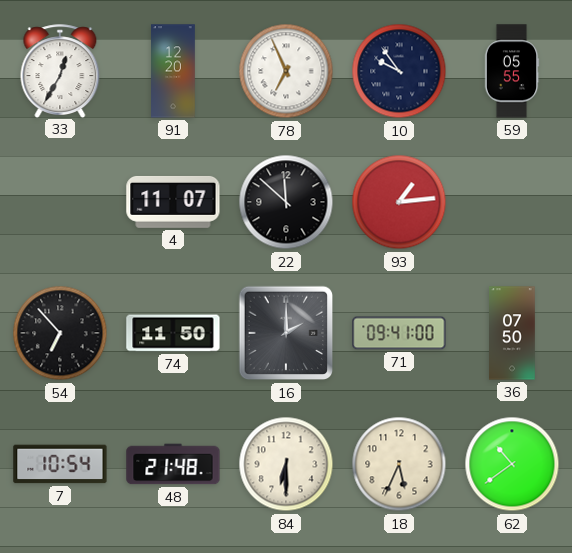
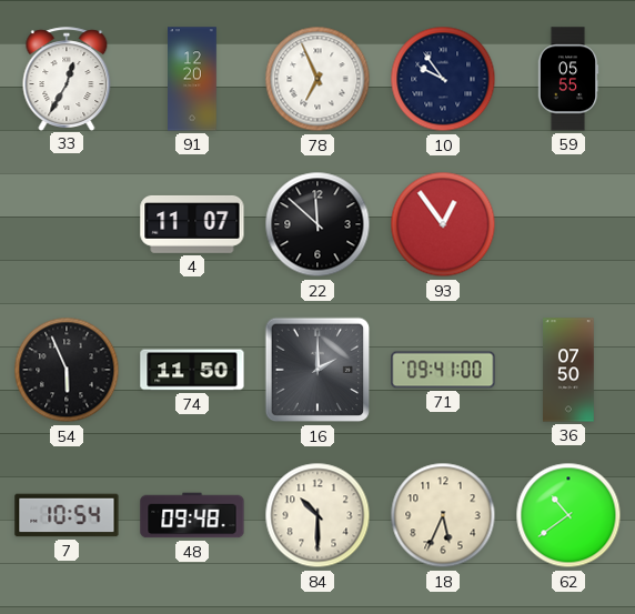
93: 1:14 -> 12:54 (443, 224)
54: 6:53 -> 5:56 (67, 370)
48: 21:48 -> 09:48 (192, 515)
84: 6:30 -> 10:30 (317, 515)
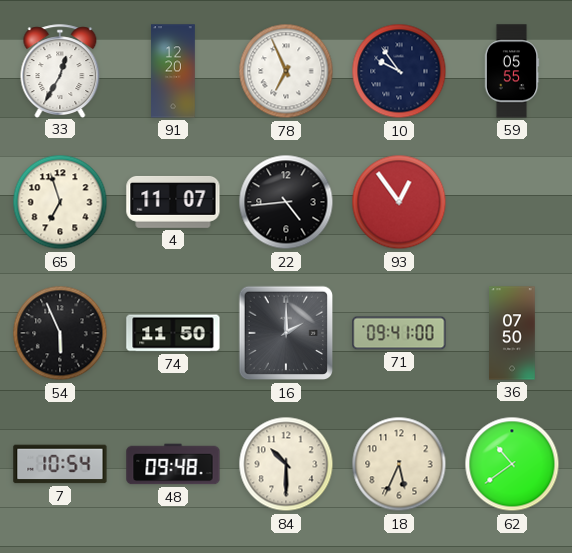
65: none -> 6:57 (60, 202)
22: 11:52 -> 4:44 (286, 202)
